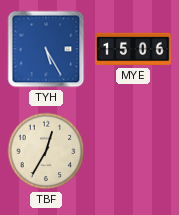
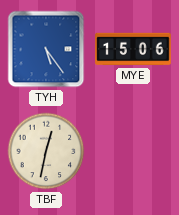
TYH: 5:25 -> 5:24 (46, 49)
TBF: 12:35 -> 12:32 (46, 151)
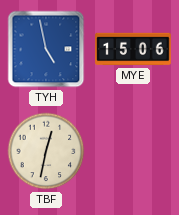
TYH: 5:24 -> 4:58 (46, 49)
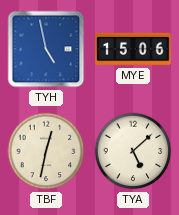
TYA: none -> 5:08 (133, 151)
